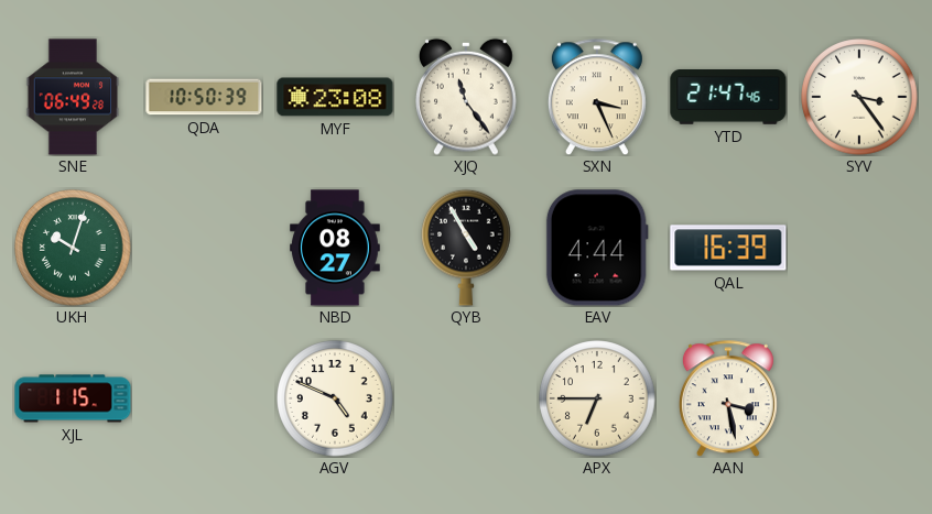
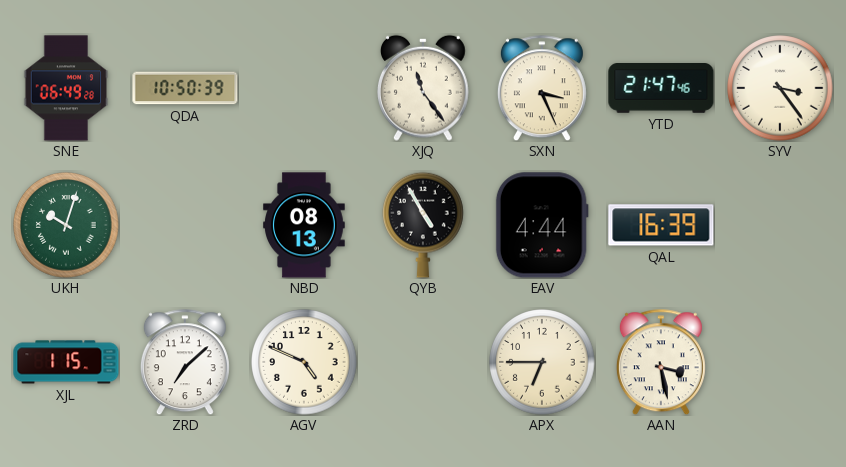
MYF: 23:08 -> none (335, 97)
NBD: 08:27 -> 08:13 (305, 225)
ZRD: none -> 7:08 (185, 362)
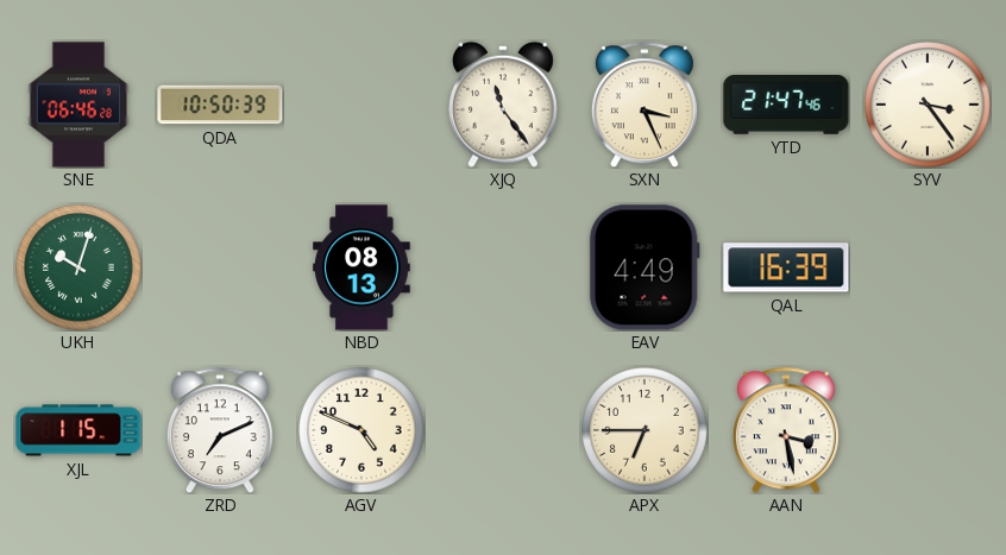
SNE: 06:49 -> 06:46 (78, 105)
QYB: 4:55 -> none (423, 225)
EAV: 4:44 -> 4:49 (645, 267)
ZRD: 7:08 -> 7:11 (220, 430)
